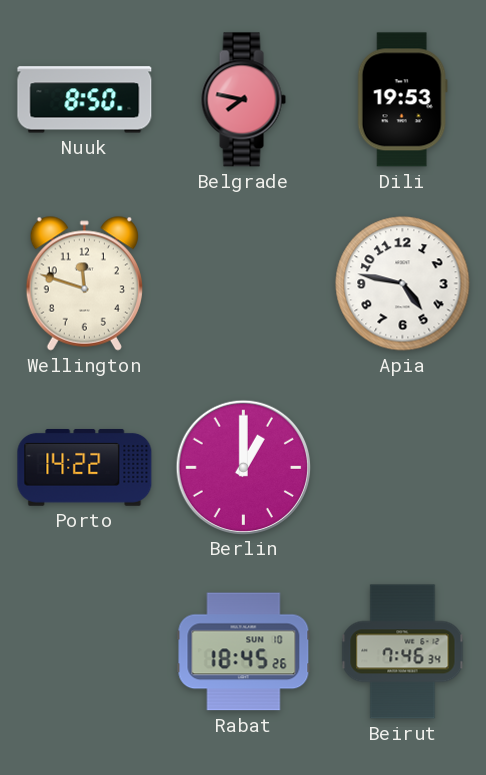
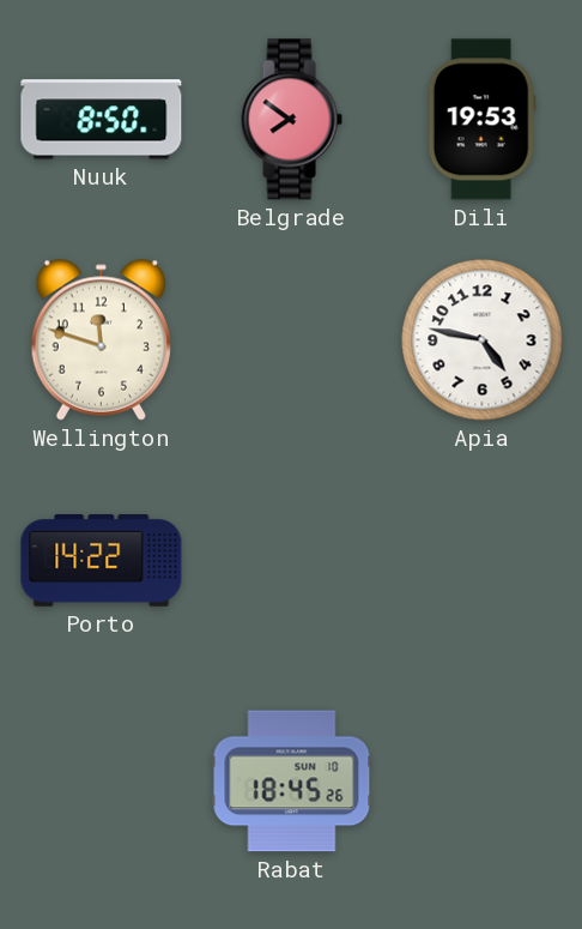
Belgrade: 7:47 -> 7:51 (291, 120)
Berlin: 1:00 -> none (243, 467)
Beirut: 7:46 -> none (403, 652)
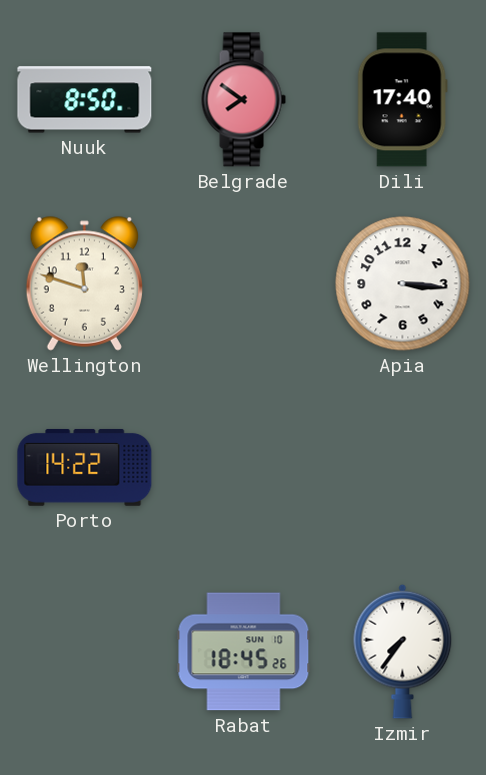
Dili: 19:53 -> 17:40 (402, 100)
Apia: 4:47 -> 3:16 (403, 284)
Izmir: none -> 7:36 (403, 651)
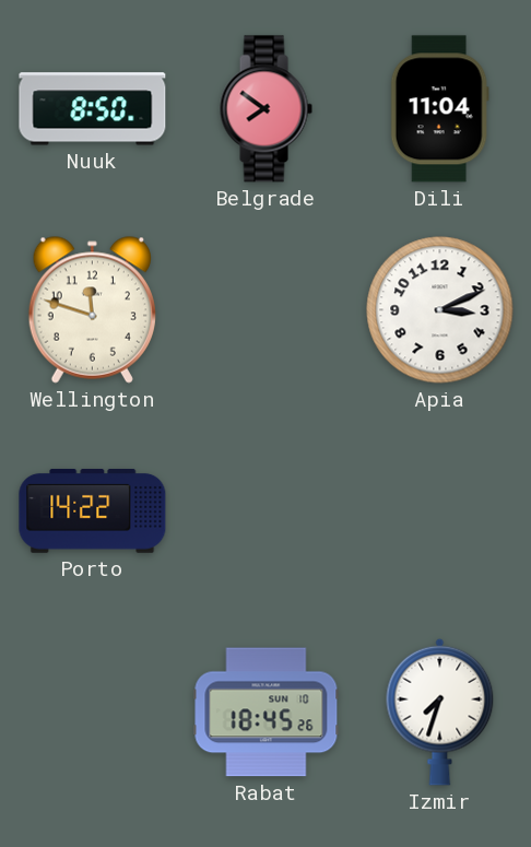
Dili: 17:40 -> 11:04 (439, 109)
Apia: 3:16 -> 3:11 (440, 310)
Izmir: 7:36 -> 7:33 (440, 711)
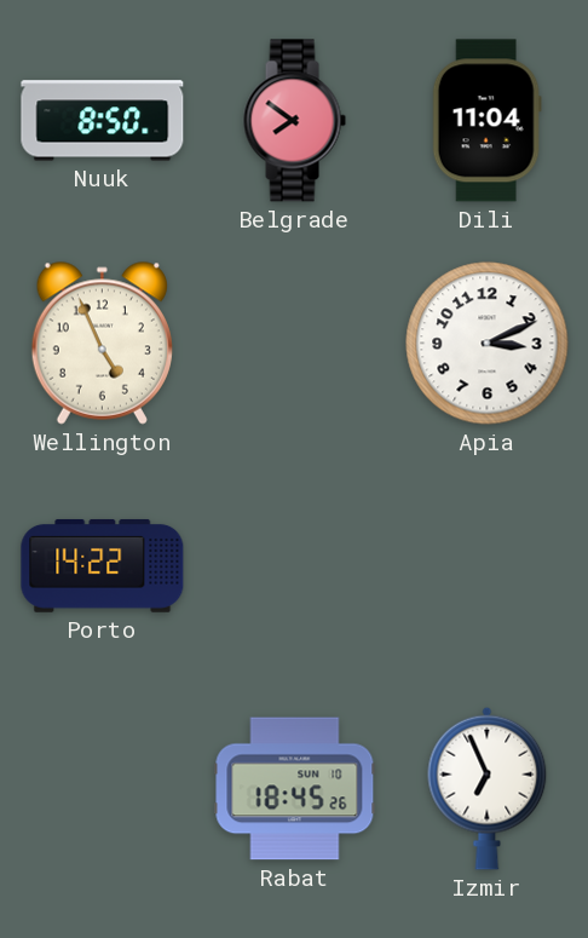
Wellington: 11:48 -> 4:56 (102, 343)
Izmir: 7:33 -> 6:56 (488, 788)
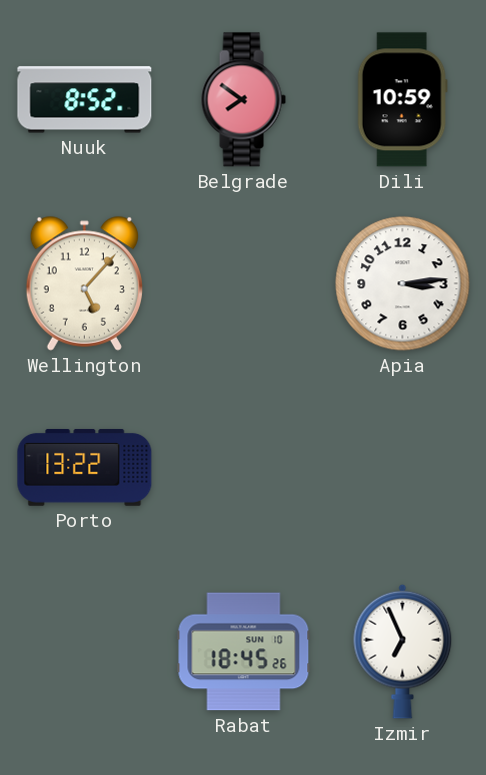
Nuuk: 8:50 -> 8:52 (85, 100)
Dili: 11:04 -> 10:59 (402, 100)
Wellington: 4:56 -> 5:07 (84, 283)
Apia: 3:11 -> 3:14 (403, 284)
Porto: 14:22 -> 13:22 (85, 467)
